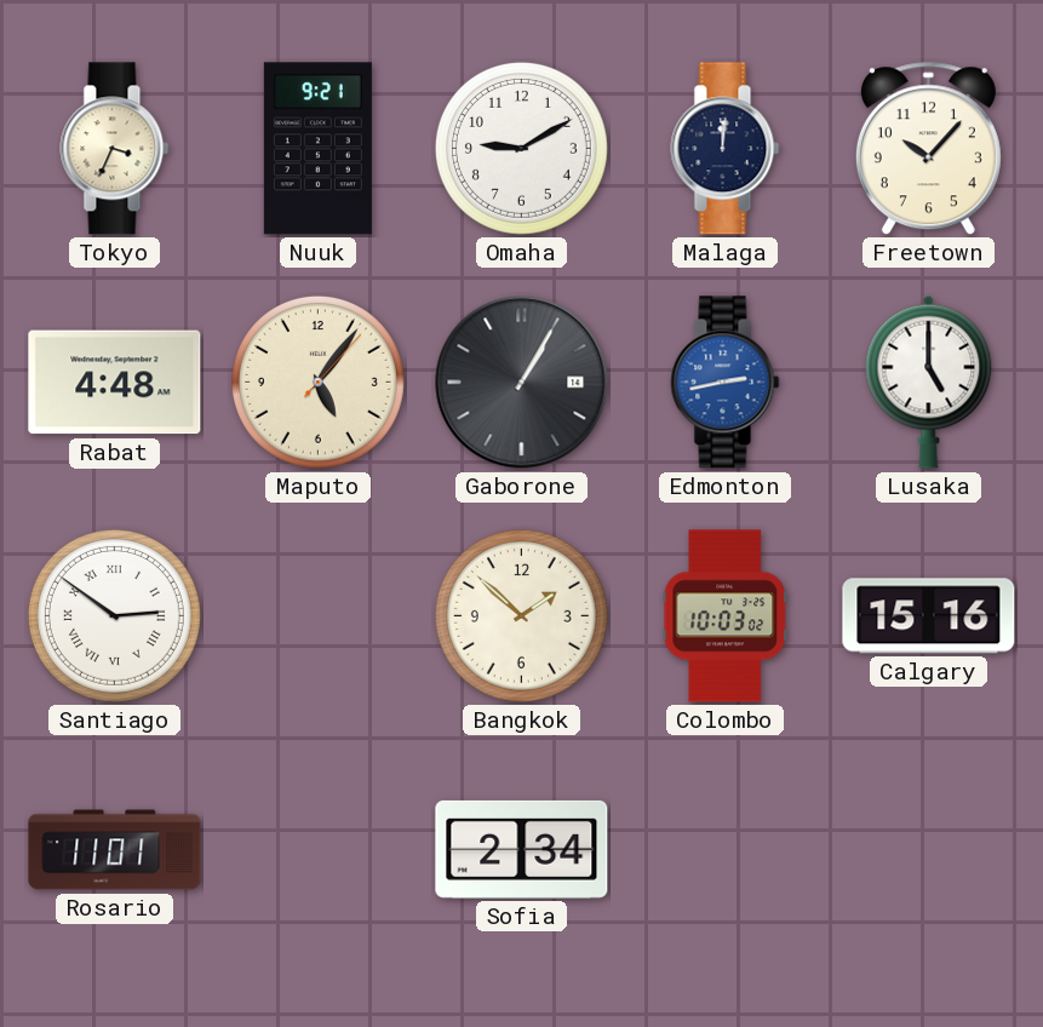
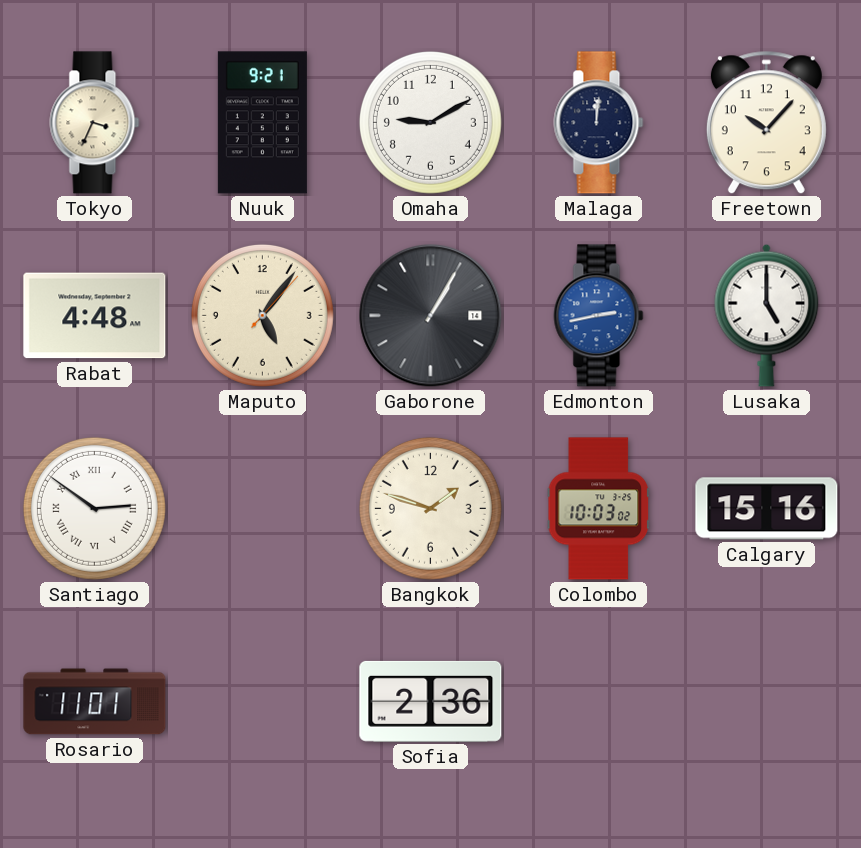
Bangkok: 1:52 -> 1:48 (430, 508)
Sofia: 2:34 -> 2:36 (431, 701)
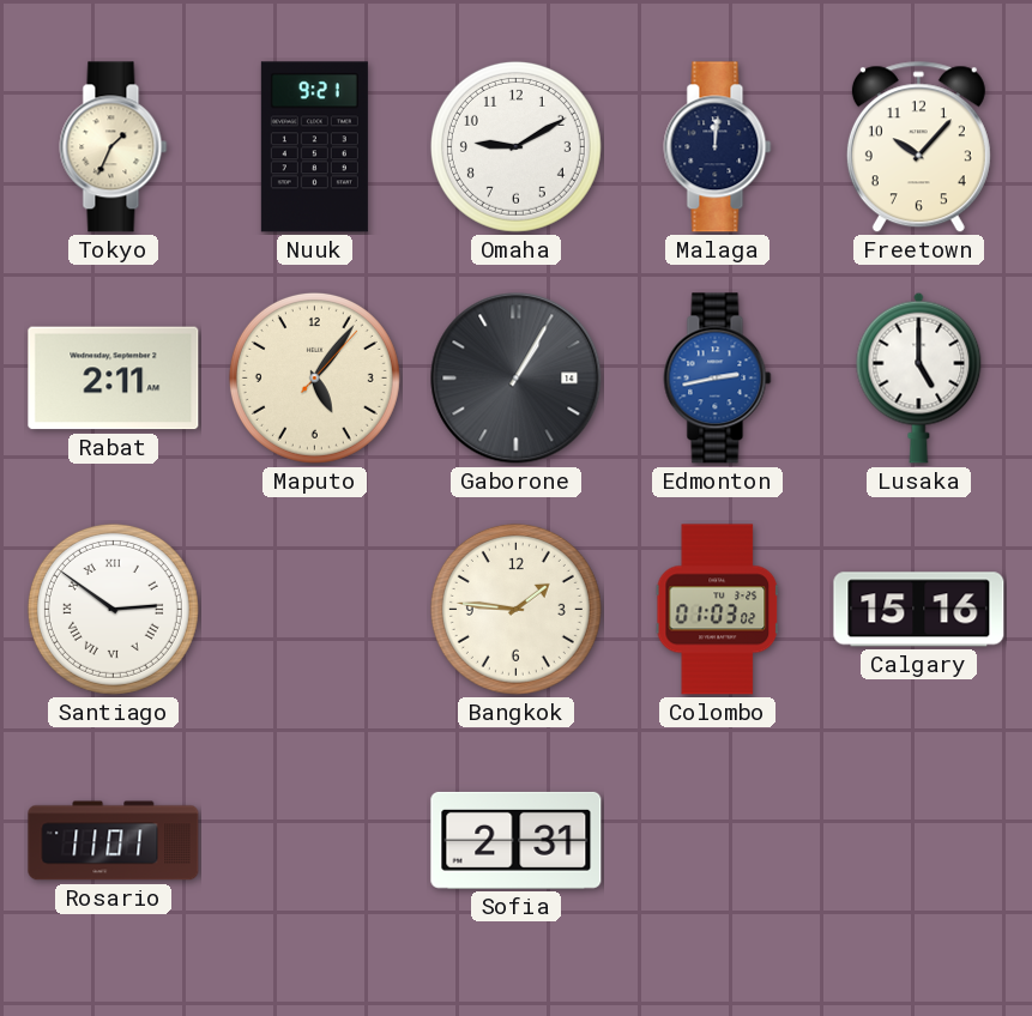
Tokyo: 3:34 -> 1:34 (114, 147)
Rabat: 4:48 -> 2:11 (114, 379)
Bangkok: 1:48 -> 1:46 (515, 609)
Colombo: 10:03 -> 01:03 (717, 610)
Sofia: 2:36 -> 2:31 (517, 840)
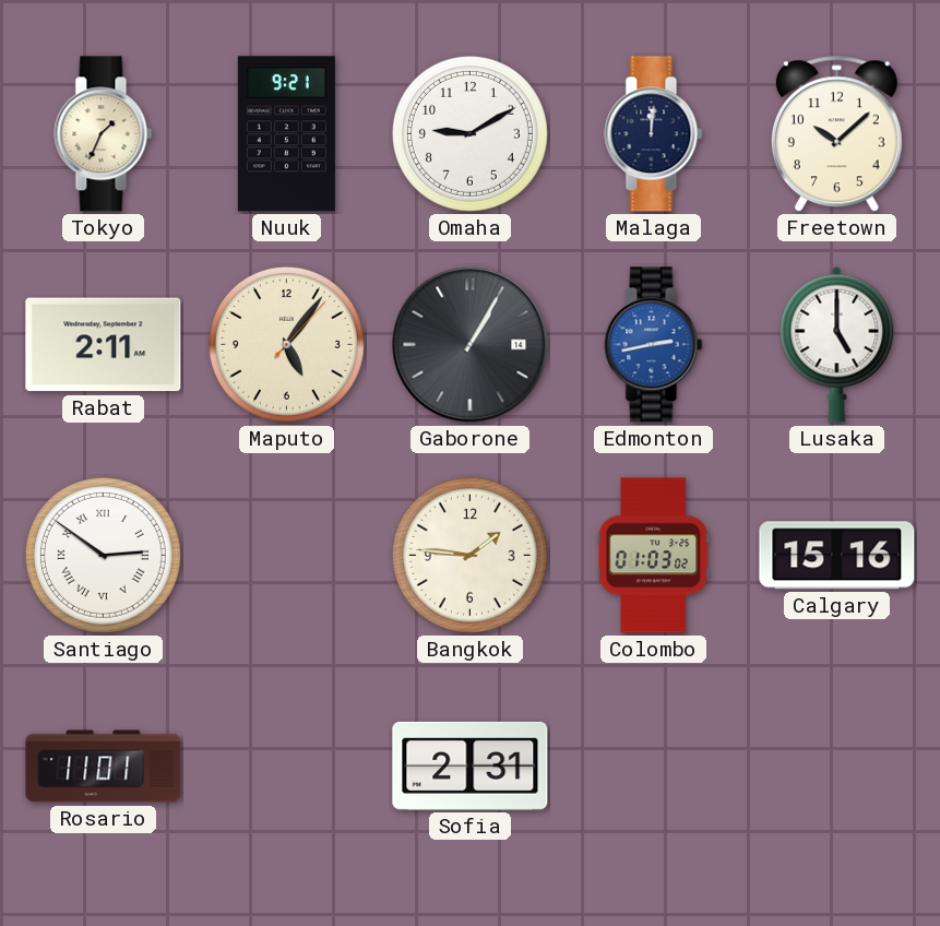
Freetown: 10:07 -> 10:08 (836, 134)
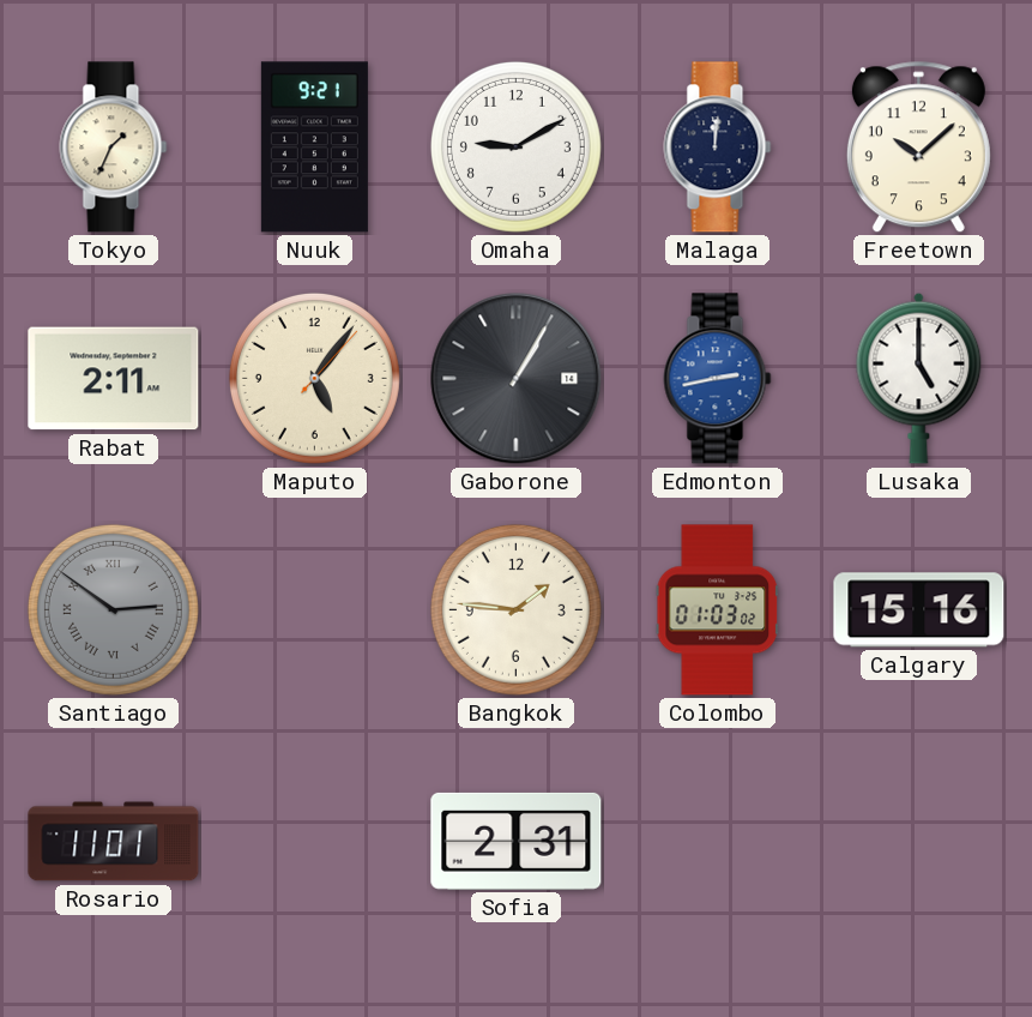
Santiago dial: white -> grey (113, 609)
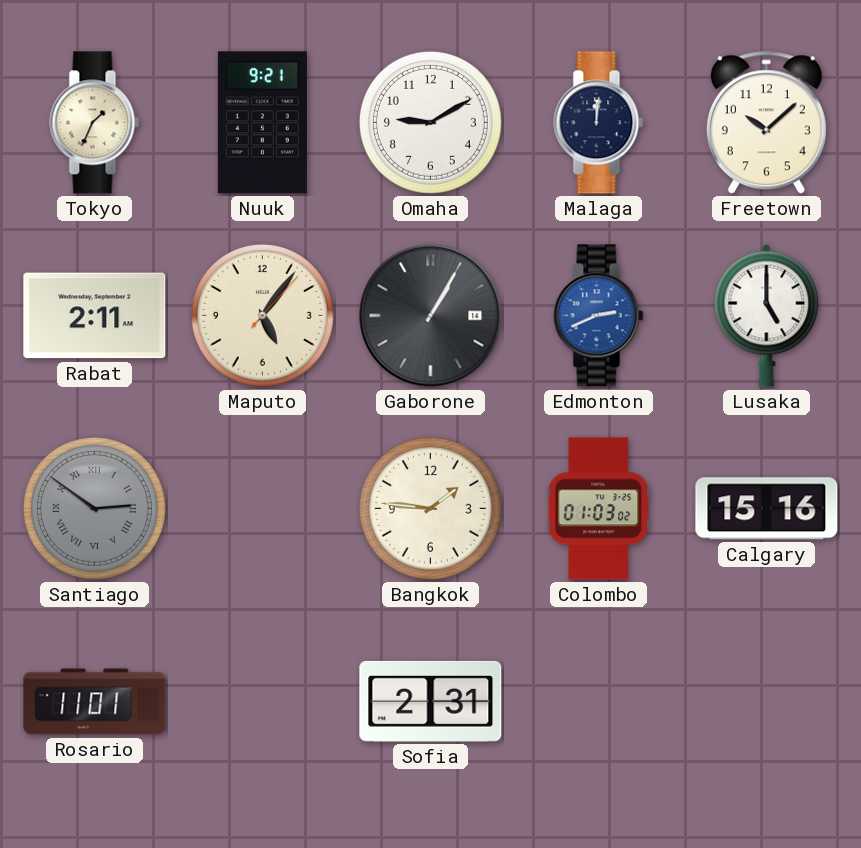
Edmonton: 2:43 -> 2:41 (599, 316)
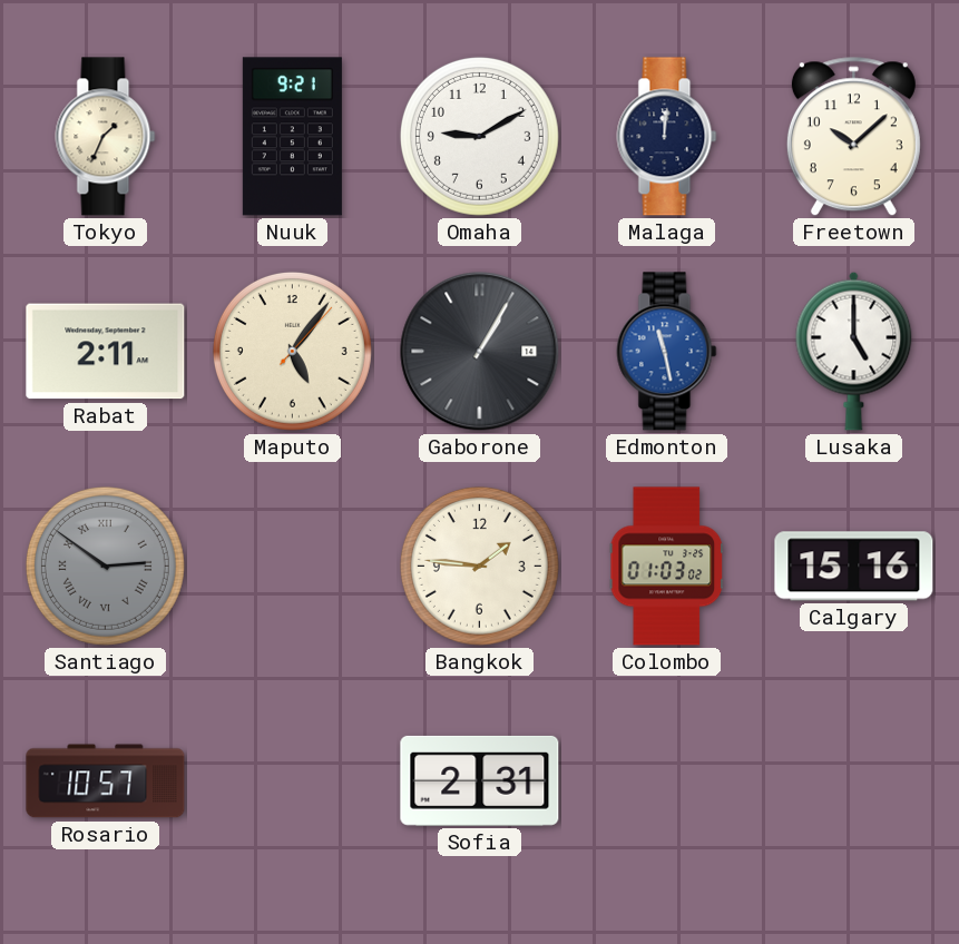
Edmonton: 2:41 -> 11:28 (667, 352)
Rosario: 11:01 -> 10:57 (106, 781)
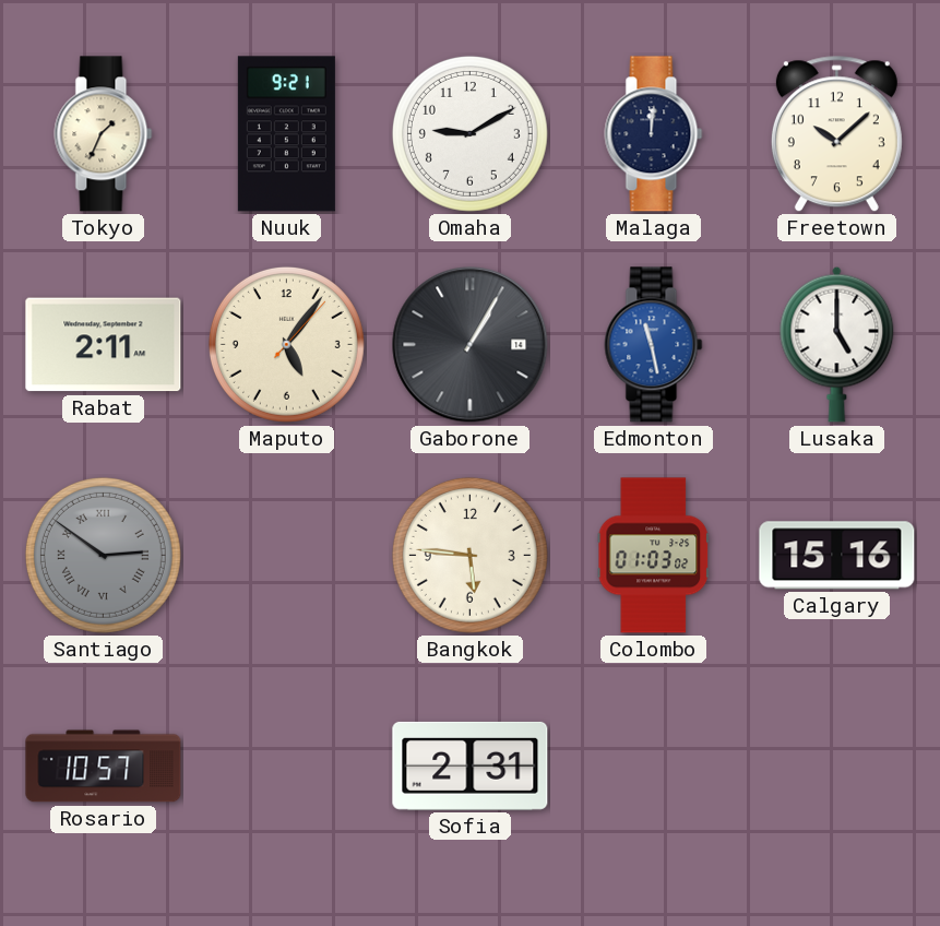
Bangkok: 1:46 -> 5:46 (469, 555)
